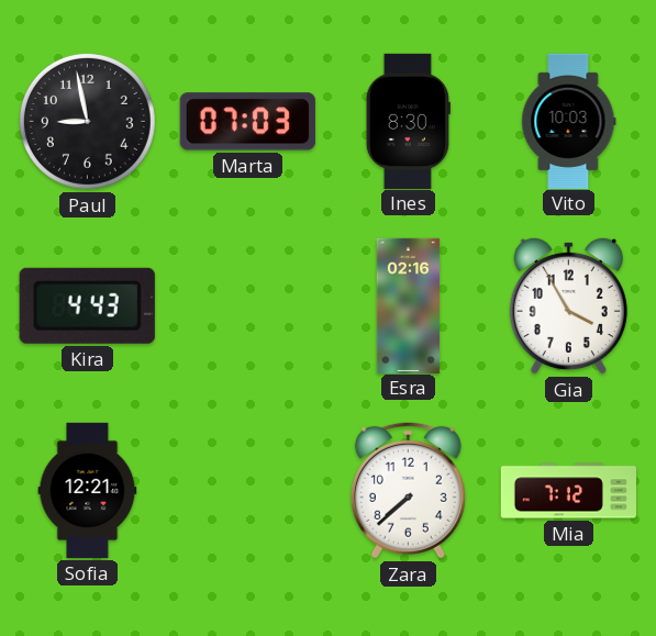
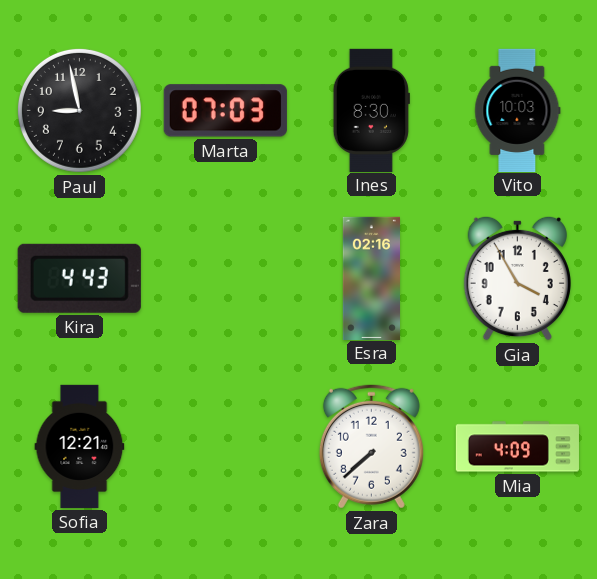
Mia: 7:12 -> 4:09 (517, 447)
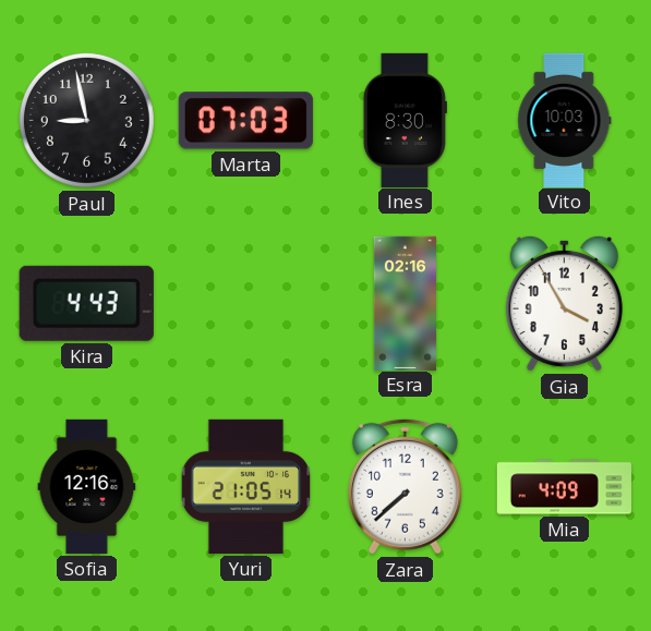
Sofia: 12:21 -> 12:16 (87, 486)
Yuri: none -> 21:05 (245, 486)
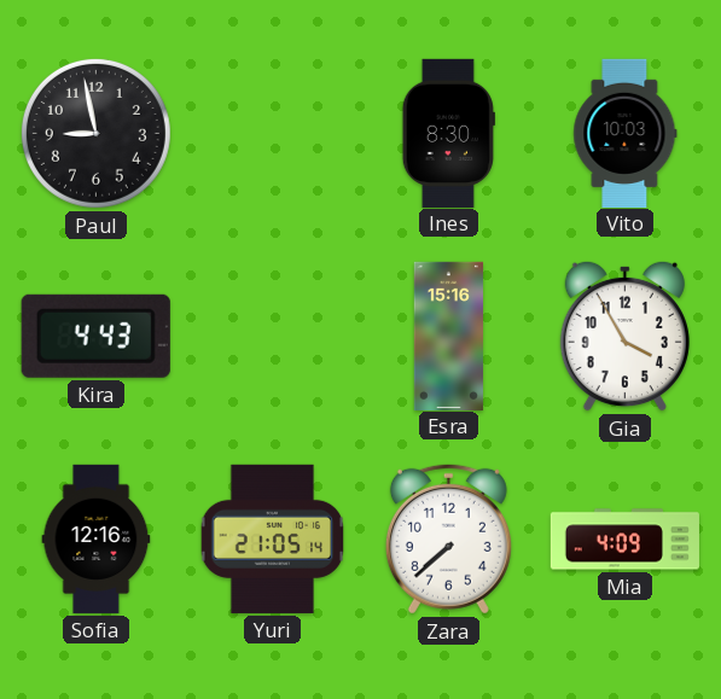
Marta: 07:03 -> none (245, 121)
Esra: 02:16 -> 15:16 (448, 336)
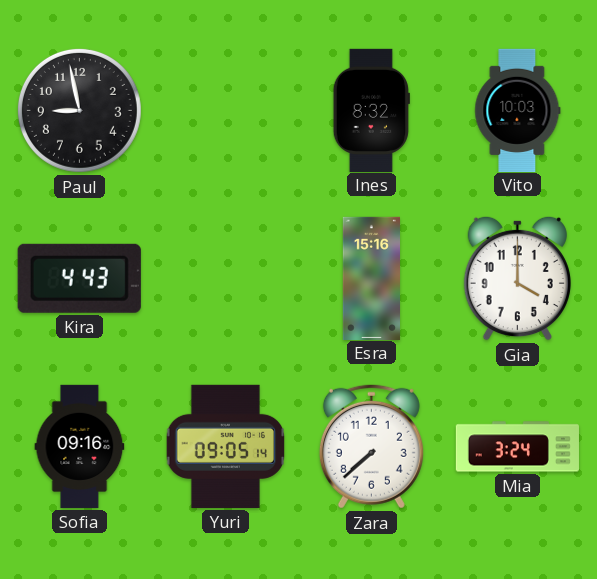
Ines: 8:30 -> 8:32 (371, 110)
Gia: 3:55 -> 4:00 (517, 278)
Sofia: 12:16 -> 09:16 (80, 446)
Yuri: 21:05 -> 09:05 (225, 446)
Mia: 4:09 -> 3:24 (517, 447)
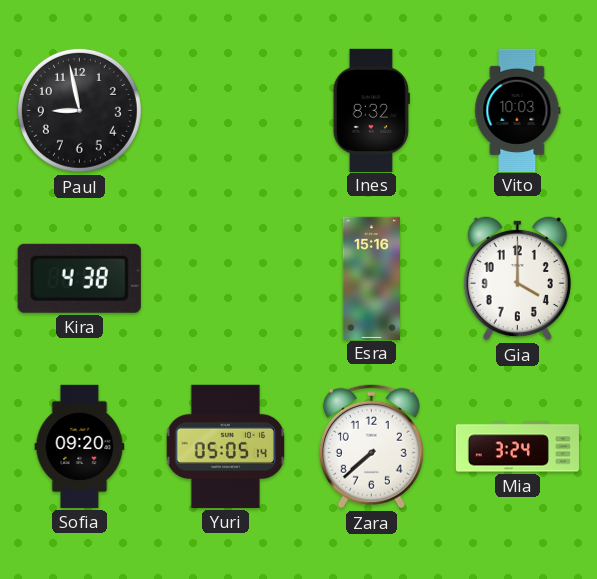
Kira: 4:43 -> 4:38 (79, 278)
Sofia: 09:16 -> 09:20 (80, 446)
Yuri: 09:05 -> 05:05 (225, 446)
